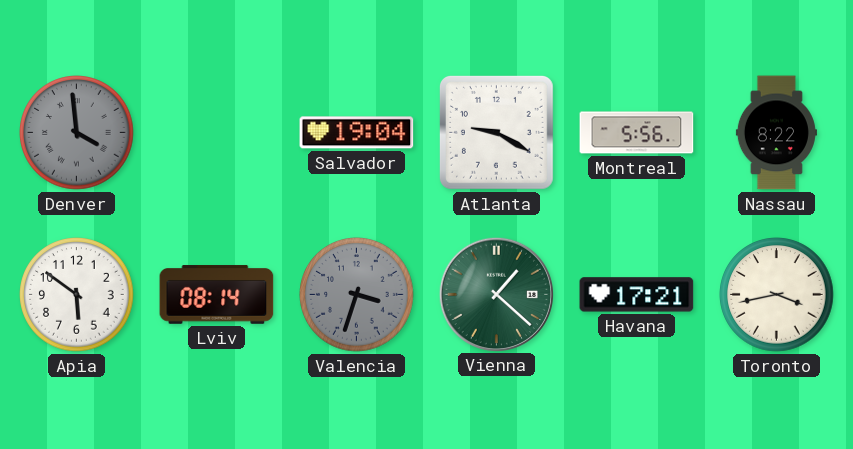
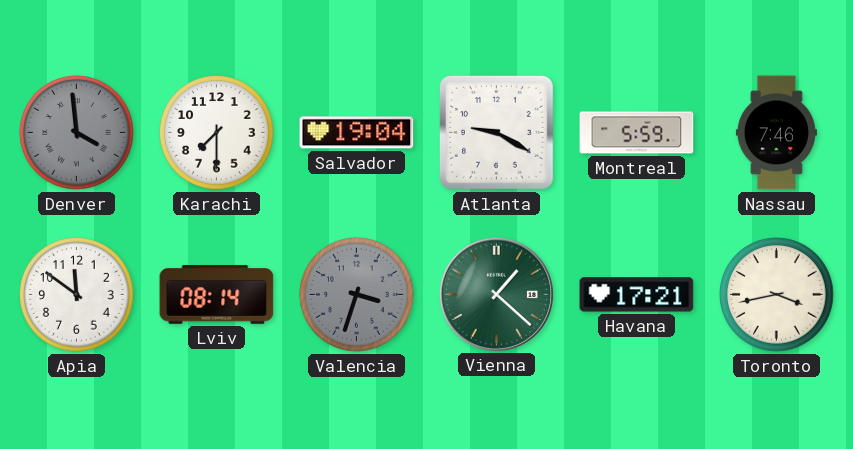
Karachi: none -> 7:30 (217, 133)
Montreal: 5:56 -> 5:59 (637, 133)
Nassau: 8:22 -> 7:46 (776, 133)
Apia: 5:51 -> 11:51 (77, 295)
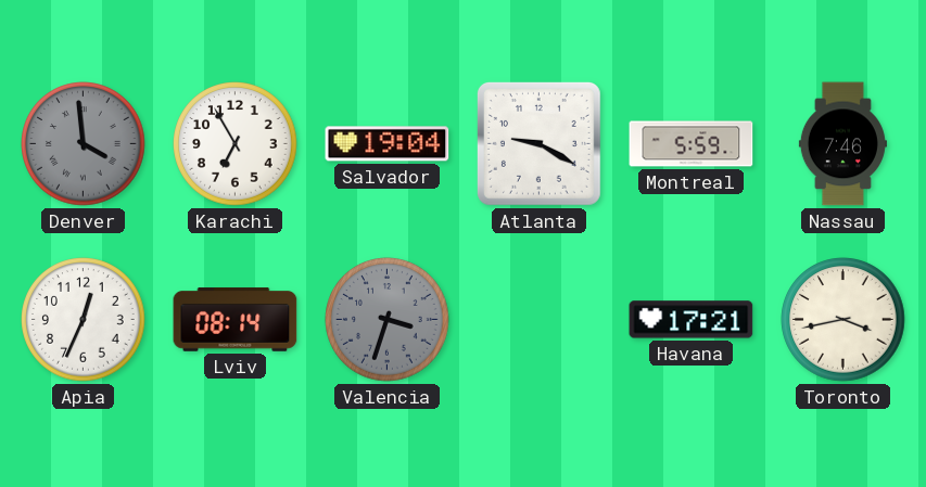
Karachi: 7:30 -> 6:55 (236, 144)
Apia: 11:51 -> 12:34 (84, 320)
Vienna: 1:22 -> none (496, 294)
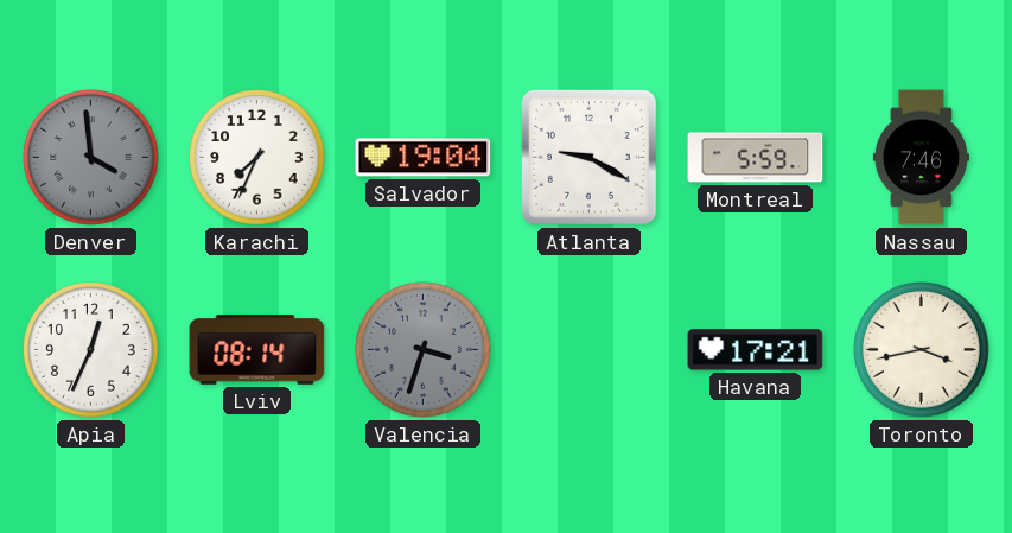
Karachi: 6:55 -> 7:34 (257, 158)
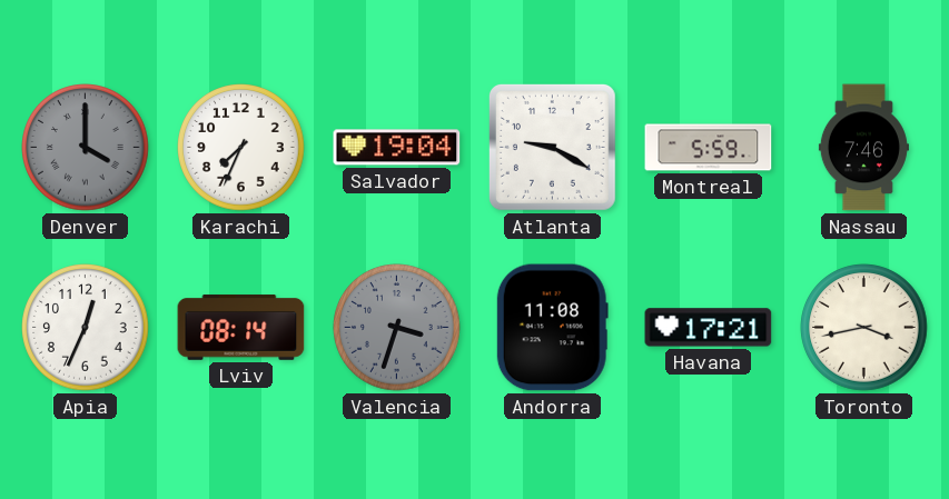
Denver: 3:59 -> 4:00 (86, 148)
Andorra: none -> 11:08 (552, 328)
